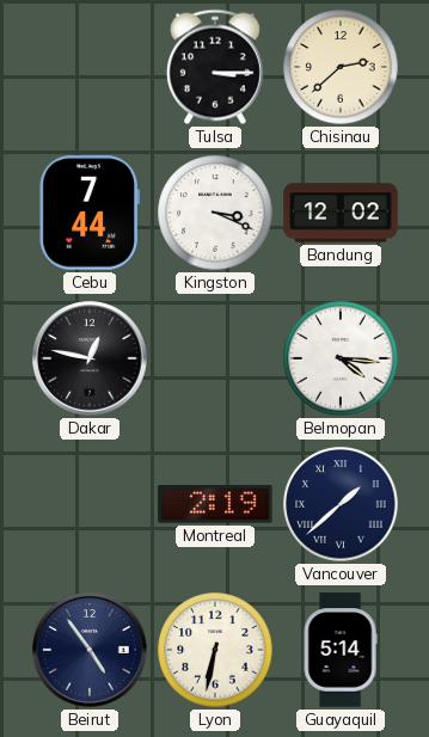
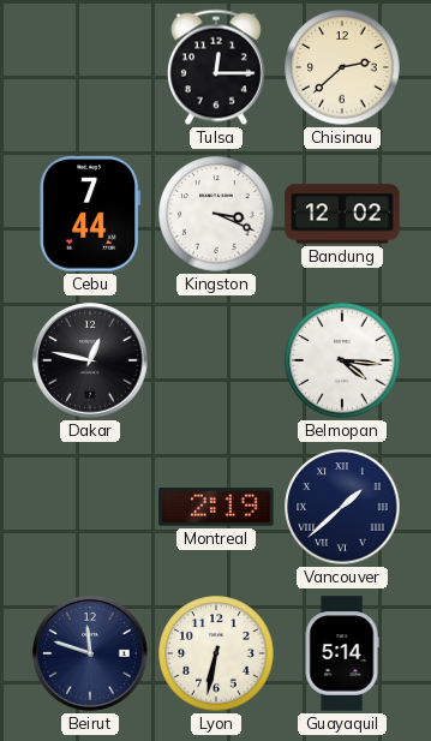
Tulsa: 3:15 -> 12:15 (216, 67)
Beirut: 4:54 -> 11:48 (90, 653)
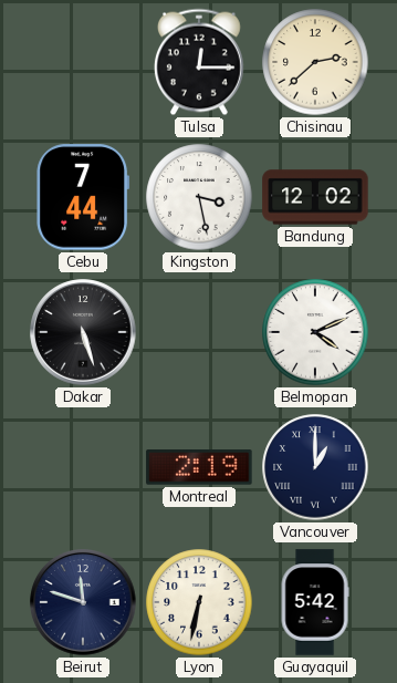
Kingston: 3:19 -> 3:28 (199, 197)
Dakar: 12:47 -> 5:27 (83, 332)
Belmopan: 4:16 -> 4:11 (315, 332)
Vancouver: 1:38 -> 1:00 (315, 467)
Guayaquil: 5:14 -> 5:42 (315, 602)
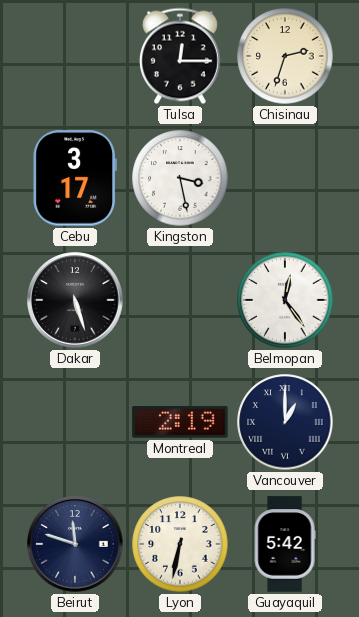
Chisinau: 2:38 -> 2:33 (285, 56)
Cebu: 7:44 -> 3:17 (75, 178)
Bandung: 12:02 -> none (315, 197)
Belmopan: 4:11 -> 12:24 (285, 300)
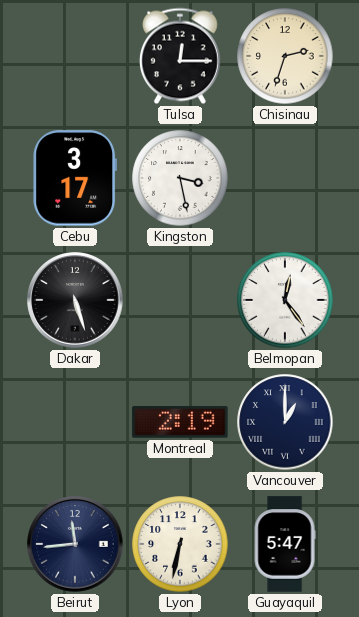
Beirut: 11:48 -> 11:44 (75, 544)
Guayaquil: 5:42 -> 5:47 (285, 544)
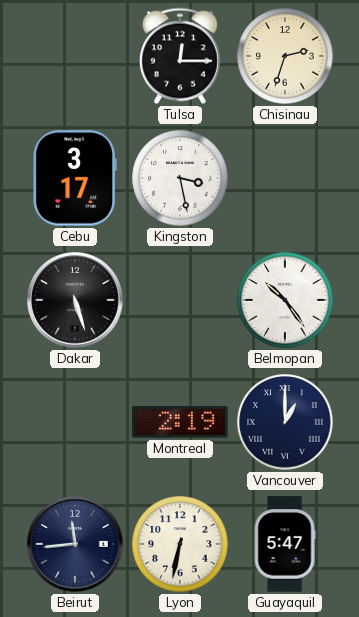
Belmopan: 12:24 -> 10:24 (285, 300)
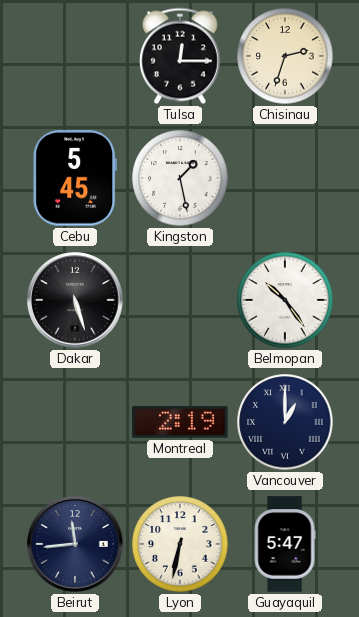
Cebu: 3:17 -> 5:45 (75, 178)
Kingston: 3:28 -> 1:28 (180, 178)
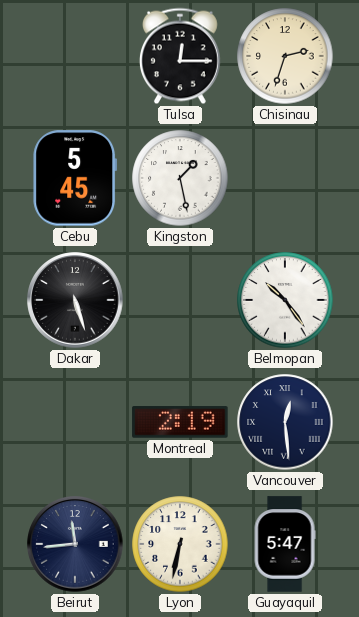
Vancouver: 1:00 -> 12:29 (285, 422)
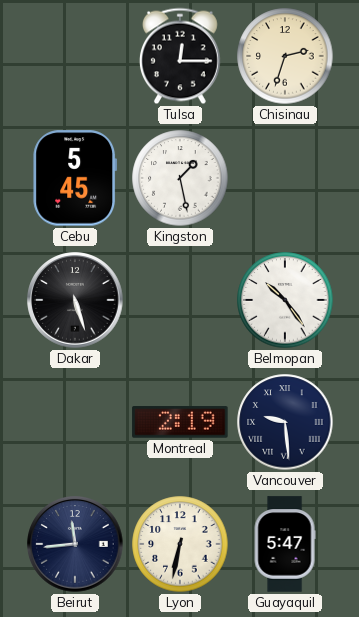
Vancouver: 12:29 -> 9:29 (285, 422)
